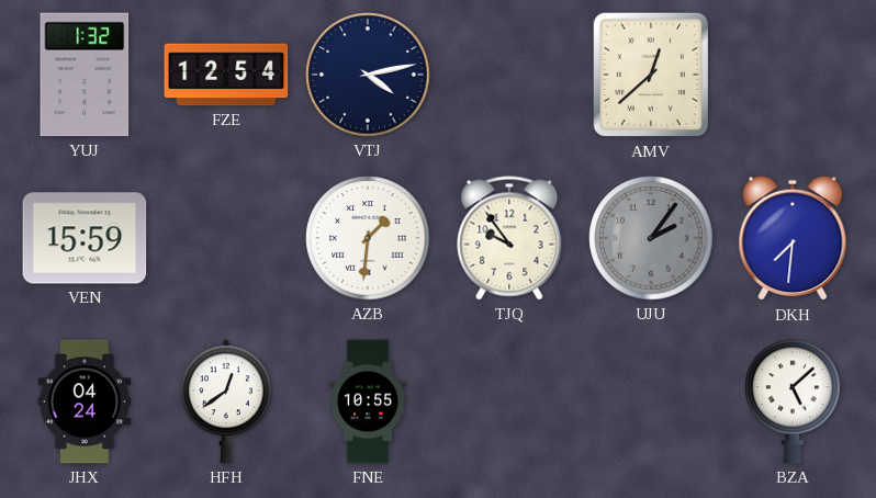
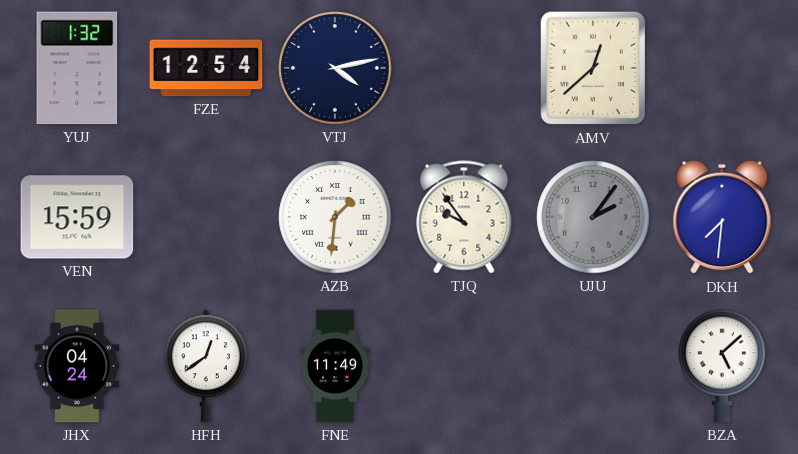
FNE: 10:55 -> 11:49 (335, 366)
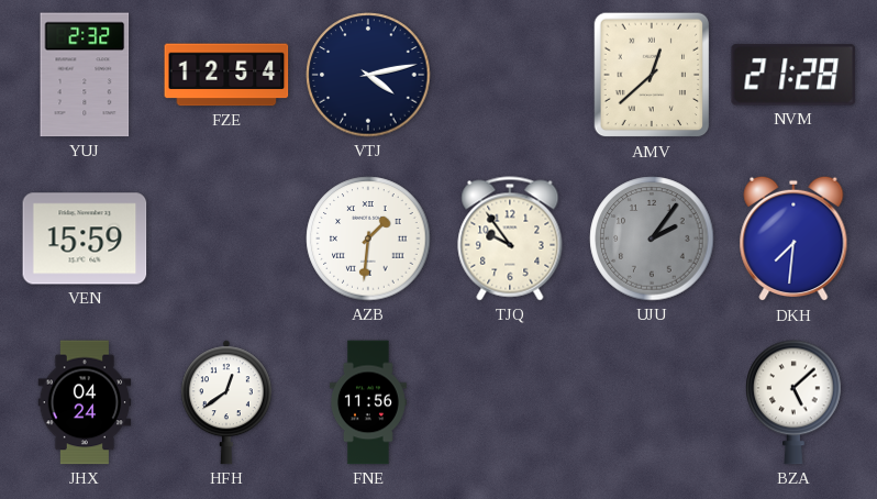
YUJ: 1:32 -> 2:32 (85, 75)
NVM: none -> 21:28 (793, 75)
FNE: 11:49 -> 11:56 (368, 402)
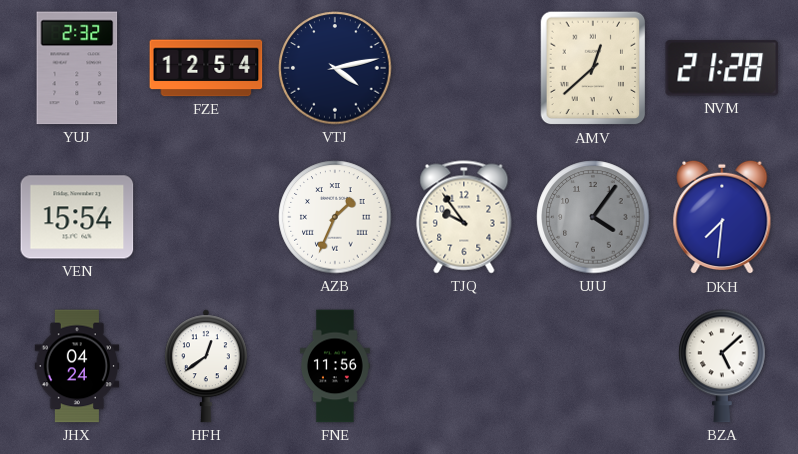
VEN: 15:59 -> 15:54 (77, 217)
AZB: 1:31 -> 1:34 (335, 217)
UJU: 2:06 -> 4:06 (593, 217)
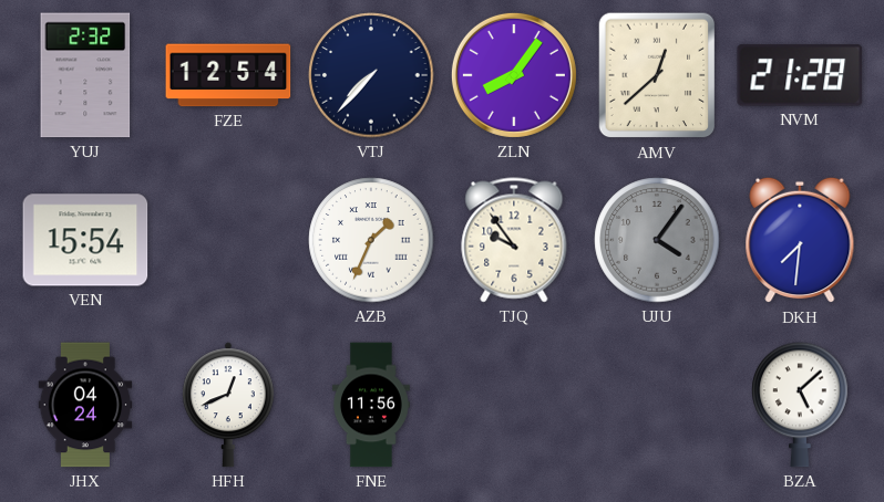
VTJ: 4:13 -> 7:37 (371, 75)
ZLN: none -> 8:06 (514, 75)
HFH: 12:39 -> 12:41 (228, 405)
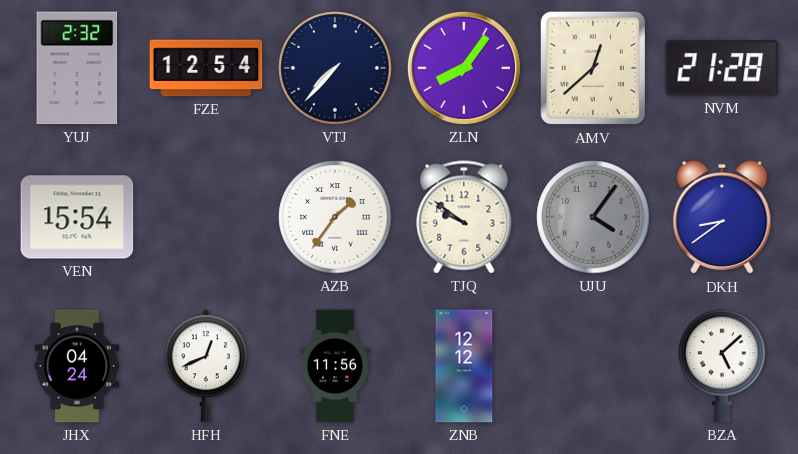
AZB: 1:34 -> 1:36 (335, 217)
TJQ: 9:54 -> 9:51 (464, 217)
DKH: 7:31 -> 8:39 (722, 217)
ZNB: none -> 12:12 (464, 366)
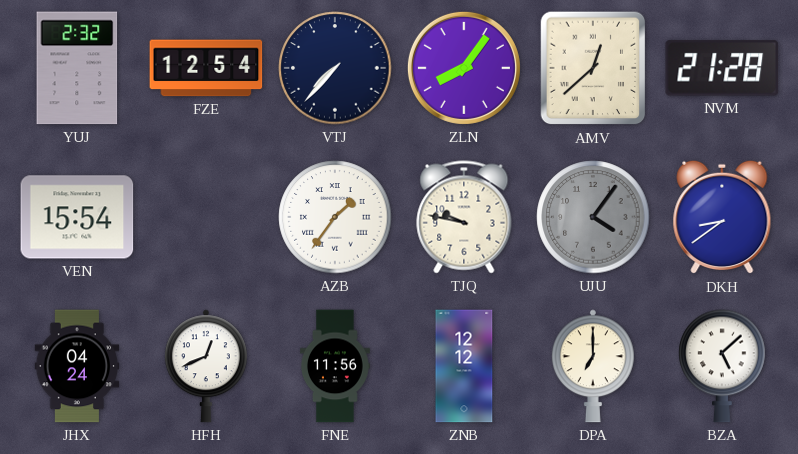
TJQ: 9:51 -> 9:47 (464, 217)
DPA: none -> 7:00 (593, 366)
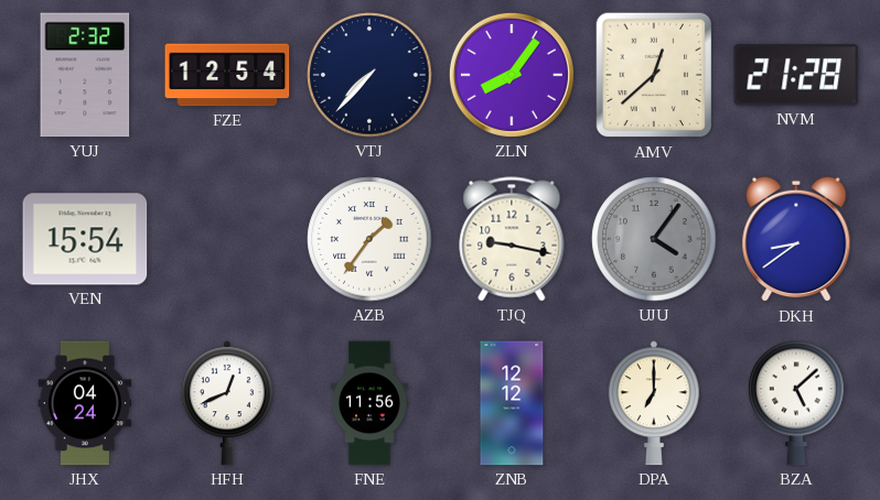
TJQ: 9:47 -> 9:17 (512, 239)
